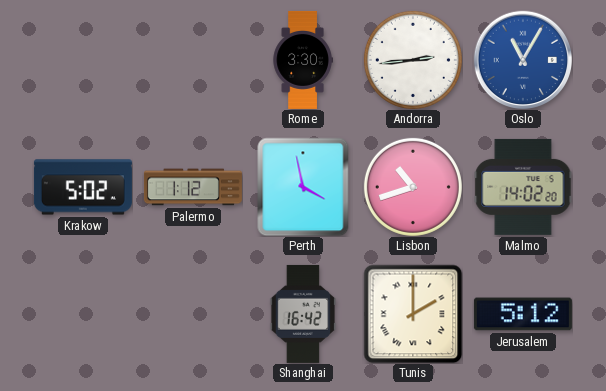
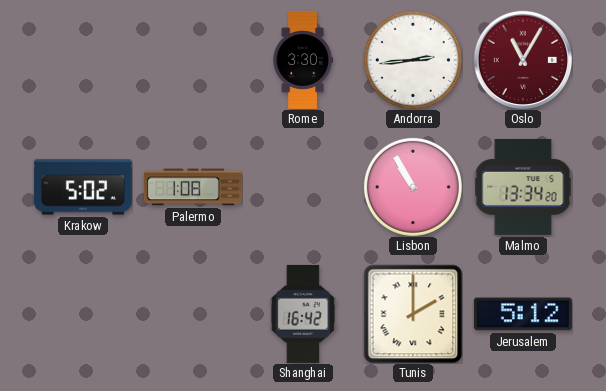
Oslo dial: blue -> burgundy (522, 59)
Palermo: 1:12 -> 1:08 (193, 187)
Perth: 3:58 -> none (303, 187)
Lisbon: 10:42 -> 10:55 (413, 187)
Malmo: 14:02 -> 13:34 (523, 187)
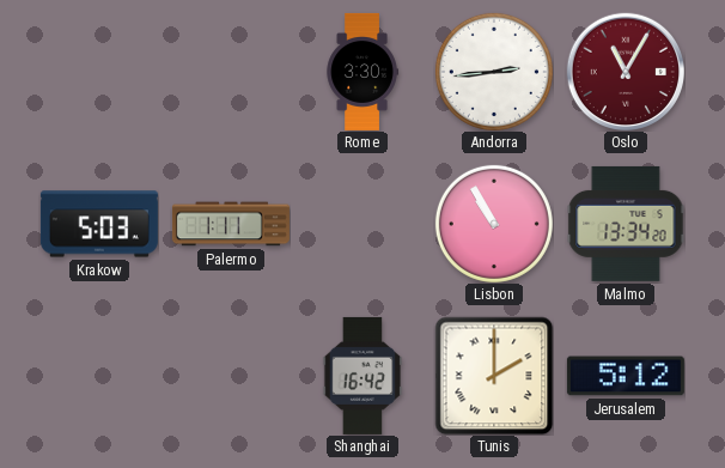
Krakow: 5:02 -> 5:03 (99, 224)
Palermo: 1:08 -> 1:11 (231, 224)
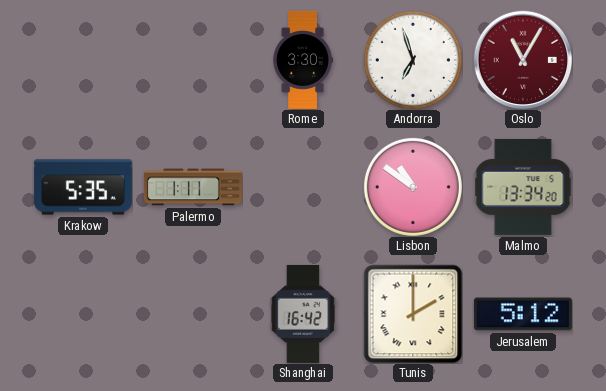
Andorra: 2:44 -> 6:57 (413, 60)
Krakow: 5:03 -> 5:35 (83, 187)
Lisbon: 10:55 -> 10:51 (413, 187)
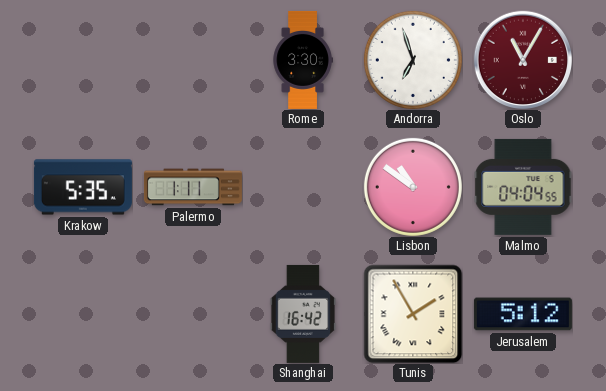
Malmo: 13:34 -> 04:04 (523, 187)
Tunis: 2:00 -> 1:55 (413, 314)
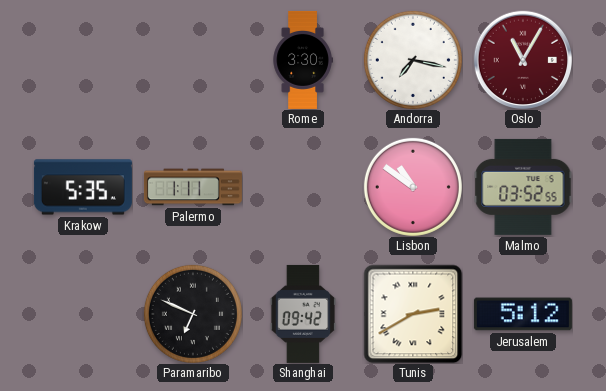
Andorra: 6:57 -> 7:17 (413, 60)
Malmo: 04:04 -> 03:52 (523, 187)
Paramaribo: none -> 6:49 (193, 314)
Shanghai: 16:42 -> 09:42 (303, 314)
Tunis: 1:55 -> 2:40 (413, 314)
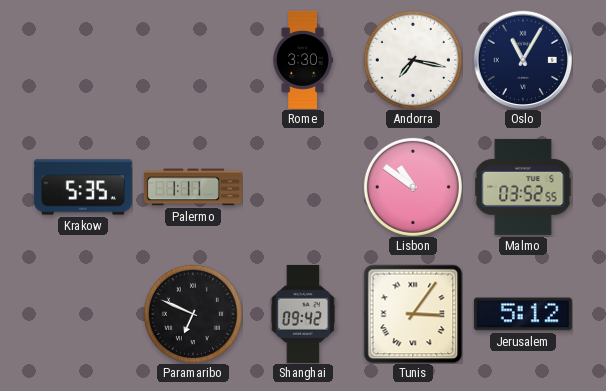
Oslo dial: burgundy -> navy (522, 59)
Tunis: 2:40 -> 3:06 (413, 314)
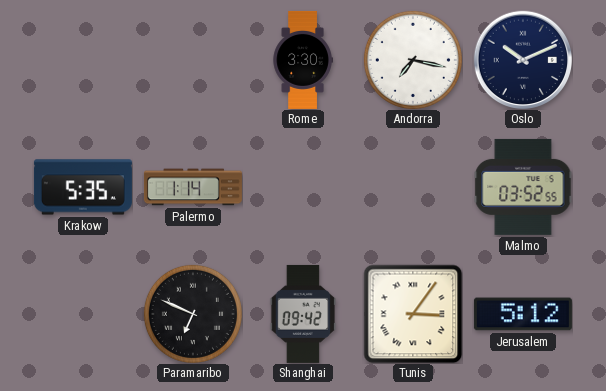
Oslo: 11:05 -> 10:11 (522, 59)
Palermo: 1:11 -> 1:14 (193, 187)
Lisbon: 10:51 -> none (413, 187)
